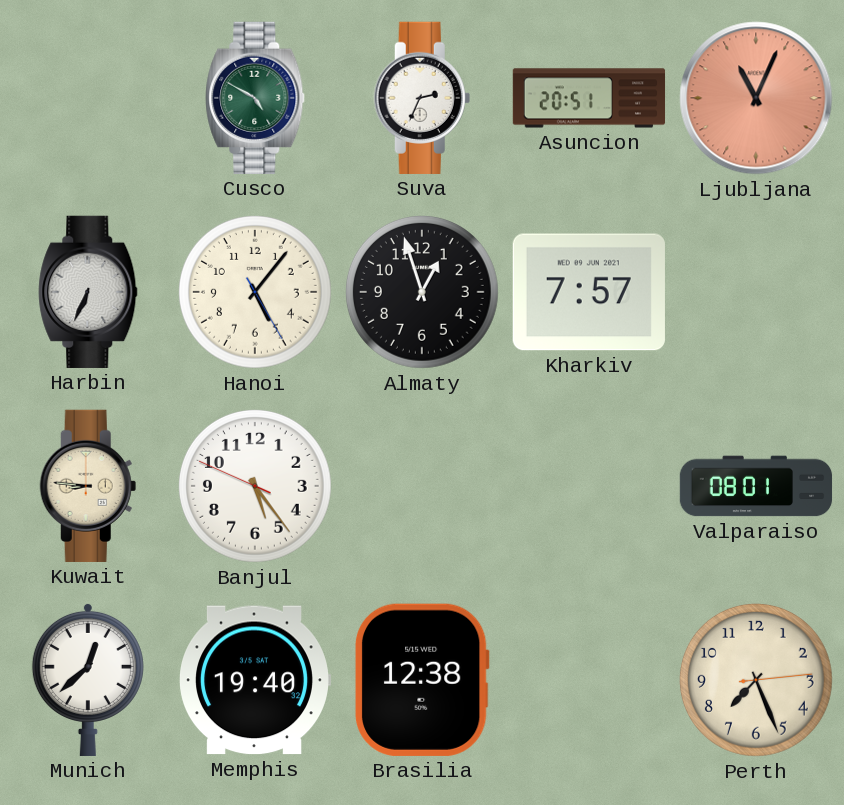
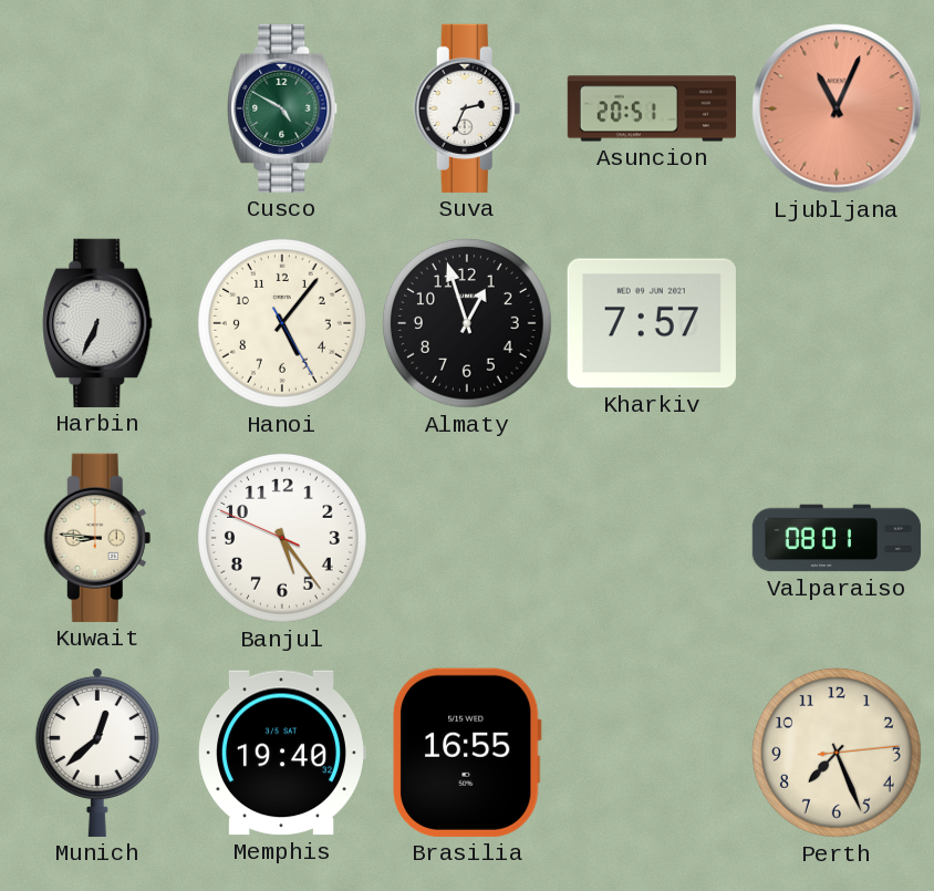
Brasilia: 12:38 -> 16:55 (467, 753)
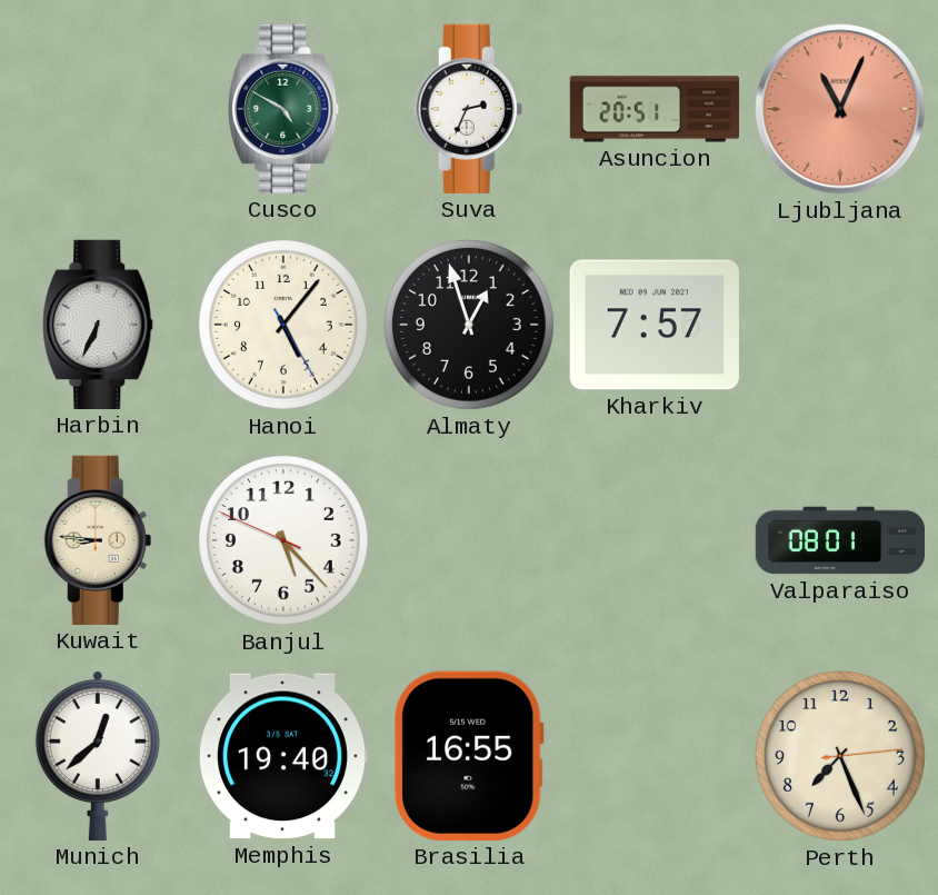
Banjul: 5:23 -> 5:22 (283, 540)
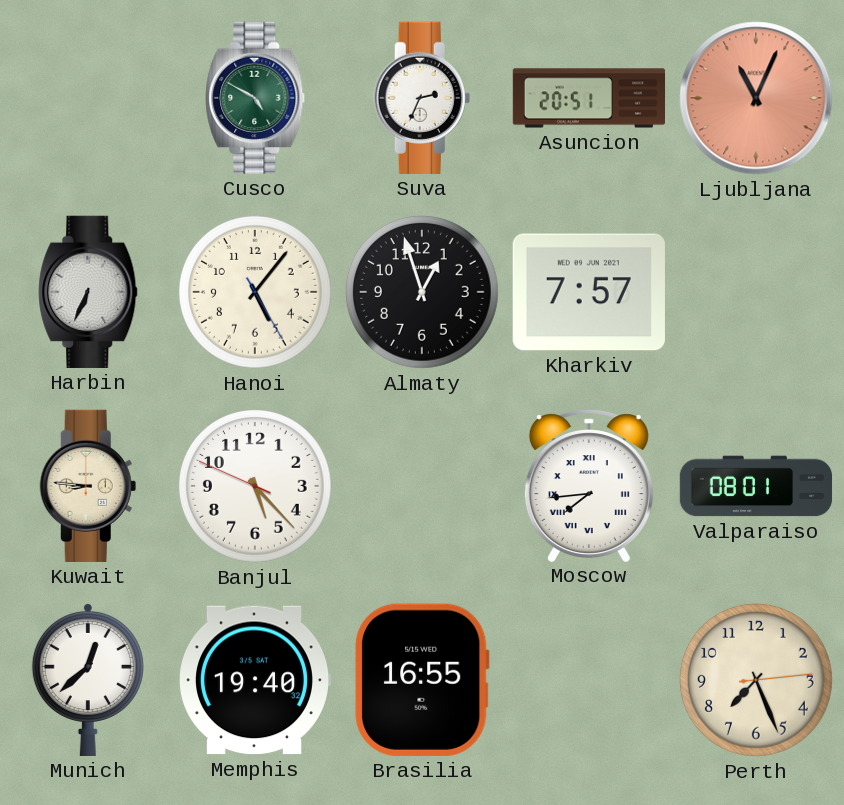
Moscow: none -> 7:44 (589, 485)
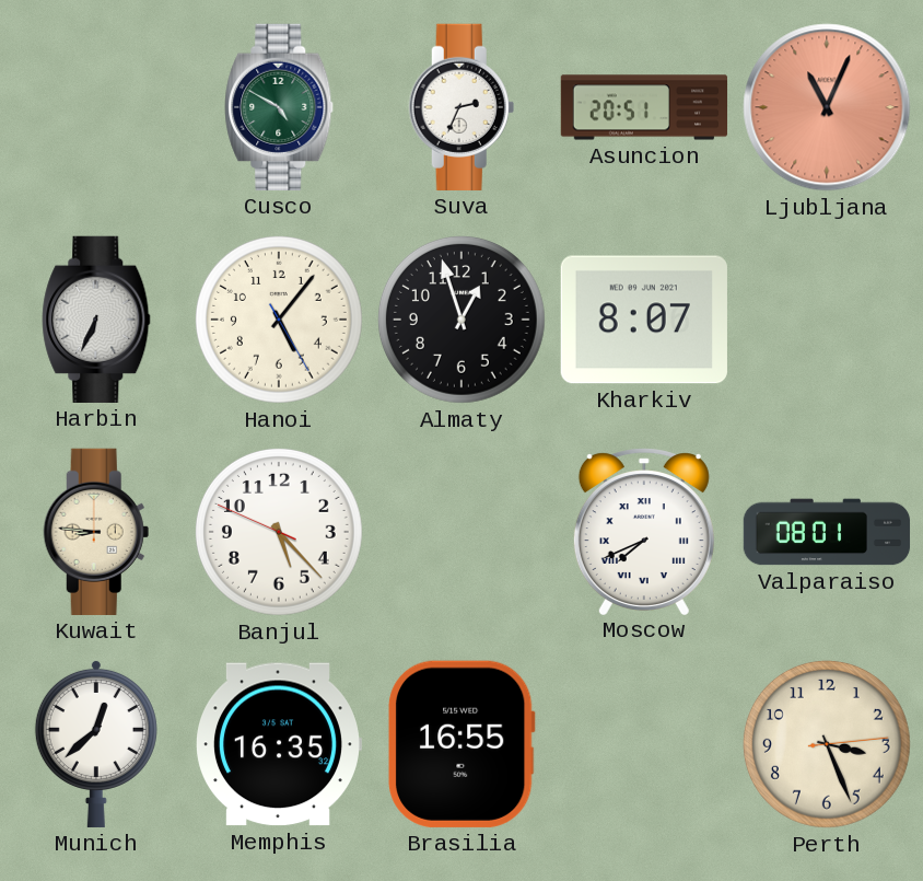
Kharkiv: 7:57 -> 8:07 (644, 320)
Moscow: 7:44 -> 7:41 (644, 531)
Memphis: 19:40 -> 16:35 (279, 744)
Perth: 7:26 -> 3:26 (827, 744)
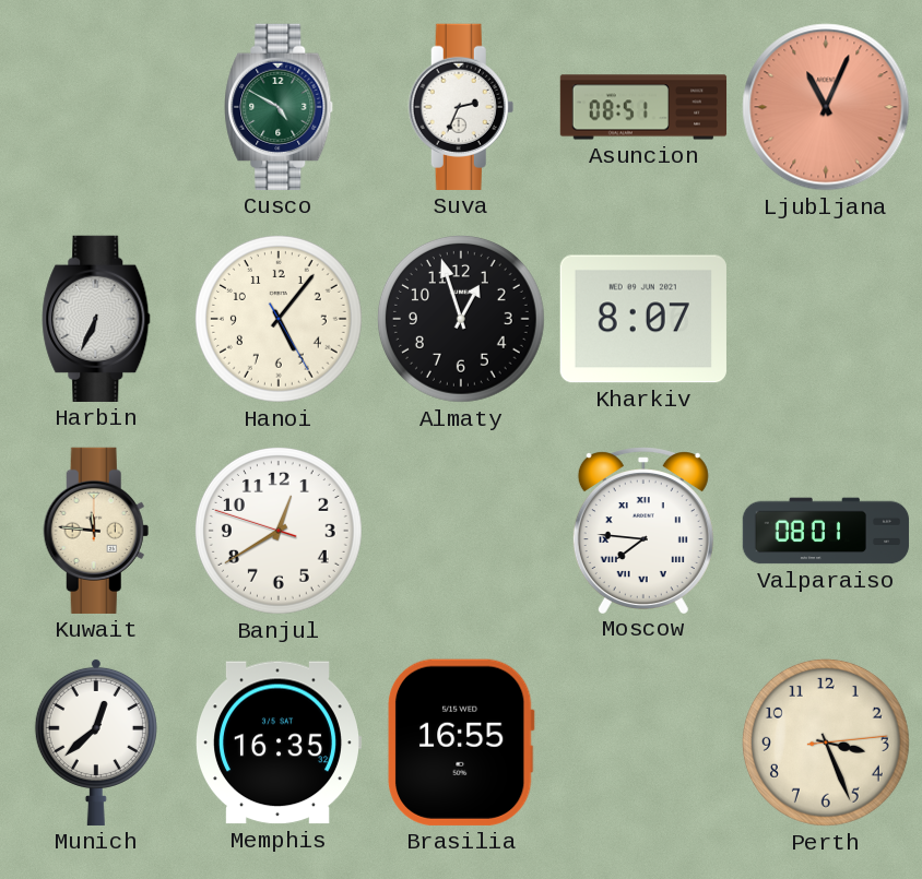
Asuncion: 20:51 -> 08:51 (643, 107)
Kuwait: 8:46 -> 11:46 (96, 531)
Banjul: 5:22 -> 12:39 (279, 531)
Moscow: 7:41 -> 7:46 (643, 530)
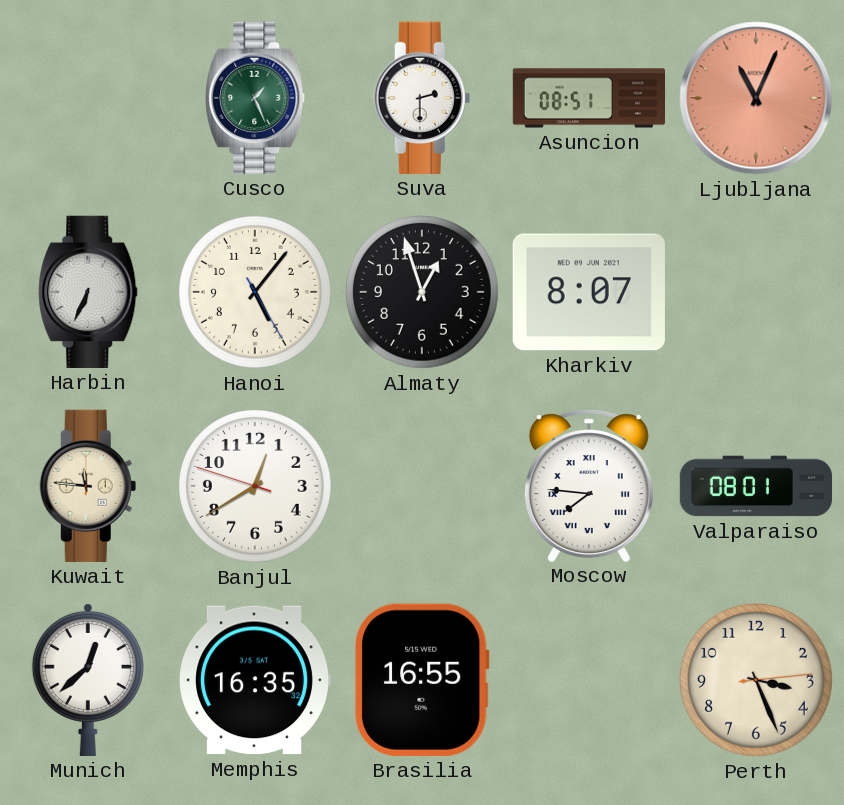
Cusco: 4:50 -> 1:26 (255, 98)
Suva: 2:34 -> 2:30 (422, 98)
